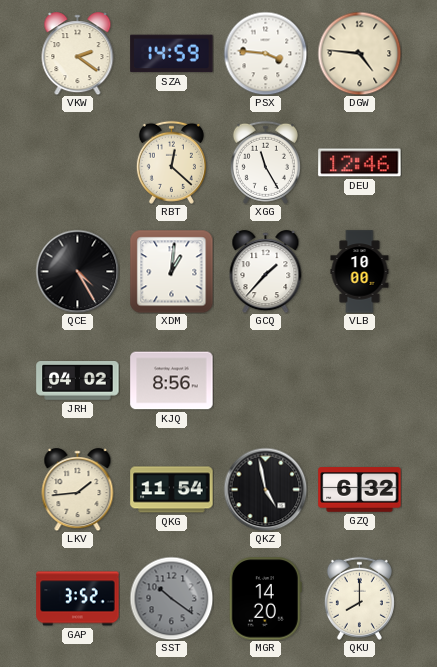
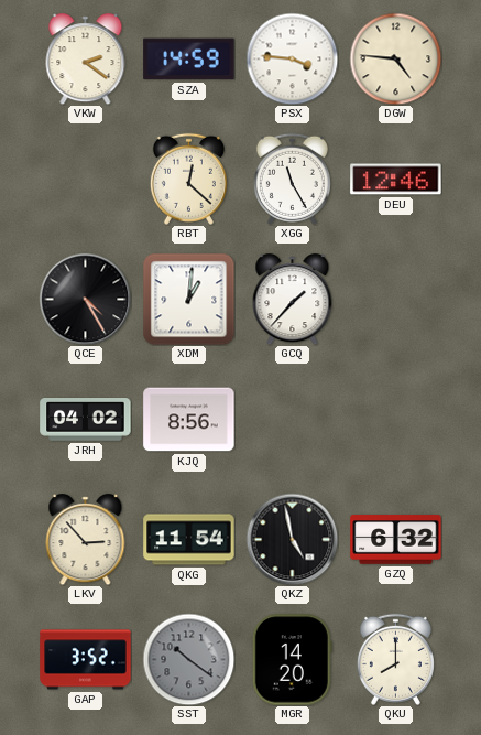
VLB: 10:00 -> none (360, 272)
LKV: 1:44 -> 2:53 (86, 540)
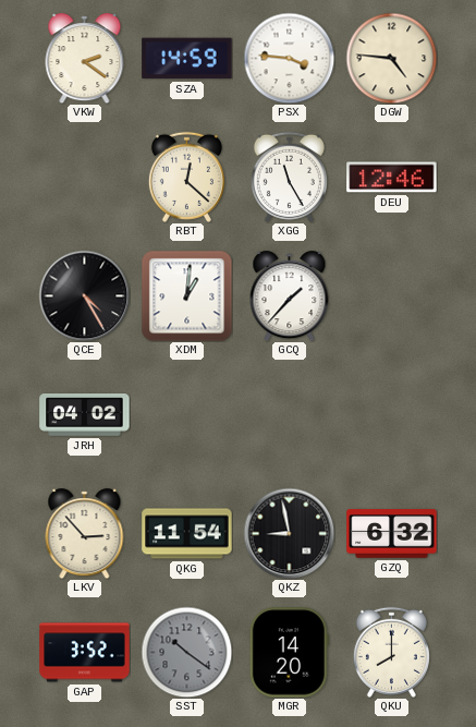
KJQ: 8:56 -> none (189, 420)
QKZ: 4:58 -> 8:58 (289, 533)
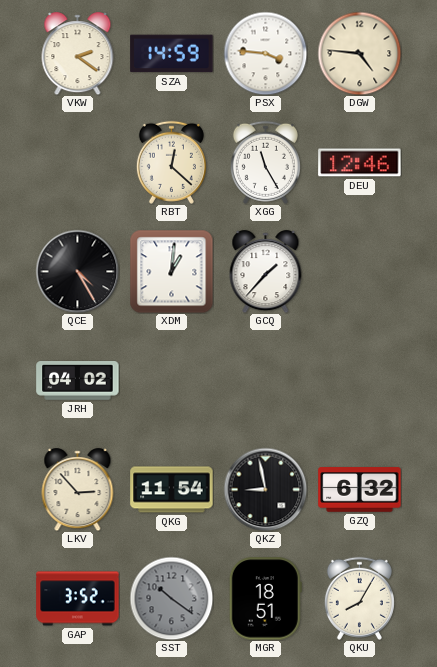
MGR: 14:20 -> 18:51 (265, 599)
QKU: 8:00 -> 8:05 (359, 598)
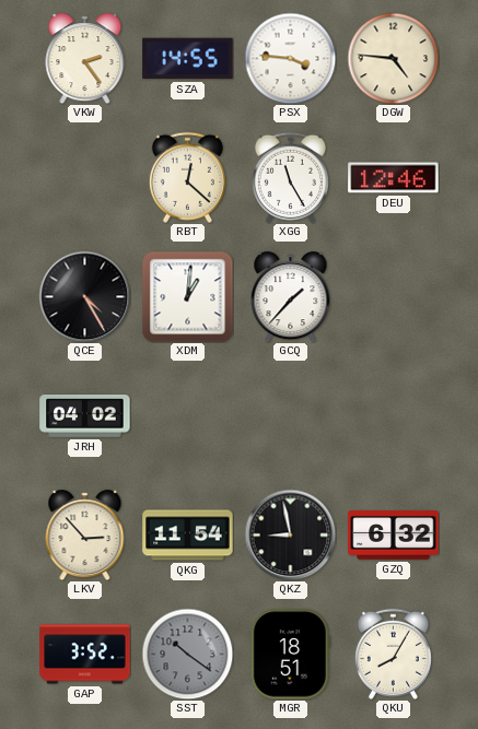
VKW: 2:21 -> 2:24 (85, 59)
SZA: 14:59 -> 14:55 (188, 59)
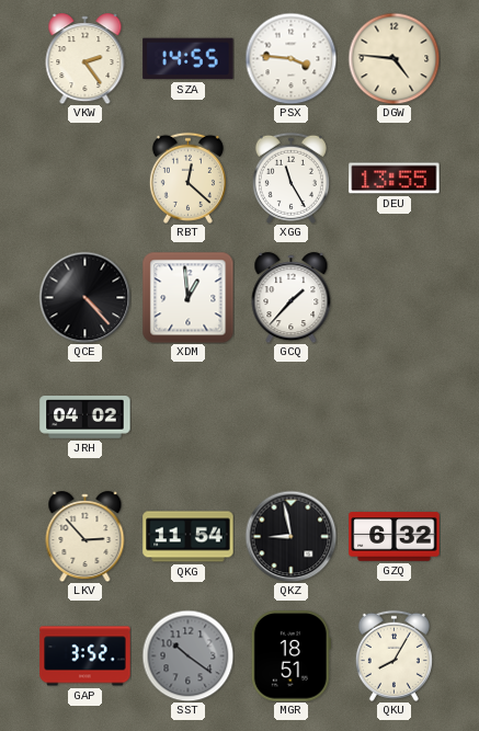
DEU: 12:46 -> 13:55 (395, 179)
QCE: 4:25 -> 4:23 (84, 297)
XDM: 1:01 -> 12:59 (187, 297)
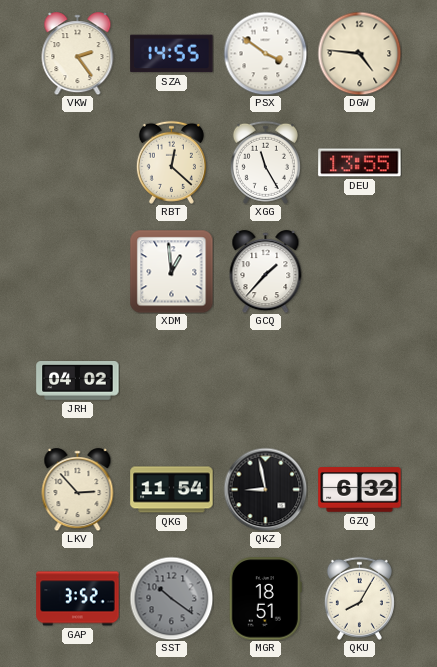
PSX: 3:46 -> 3:51 (265, 53)
QCE: 4:23 -> none (84, 297)
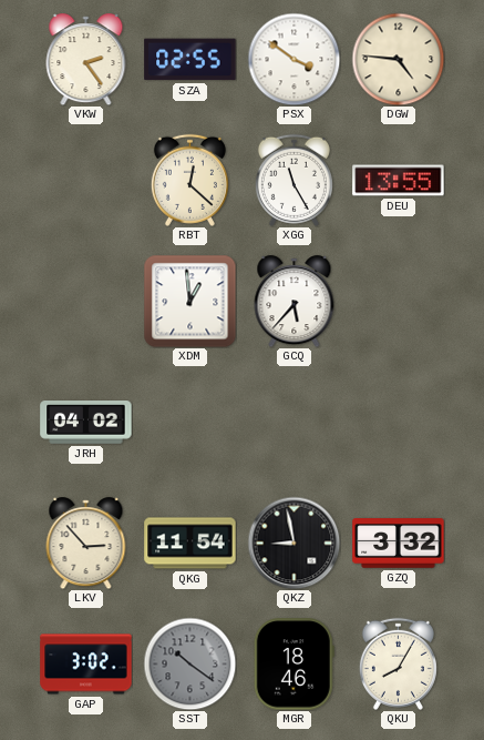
SZA: 14:55 -> 02:55 (190, 60)
GCQ: 1:37 -> 5:37 (295, 302)
GZQ: 6:32 -> 3:32 (399, 544)
GAP: 3:52 -> 3:02 (86, 665)
MGR: 18:51 -> 18:46 (294, 665)
